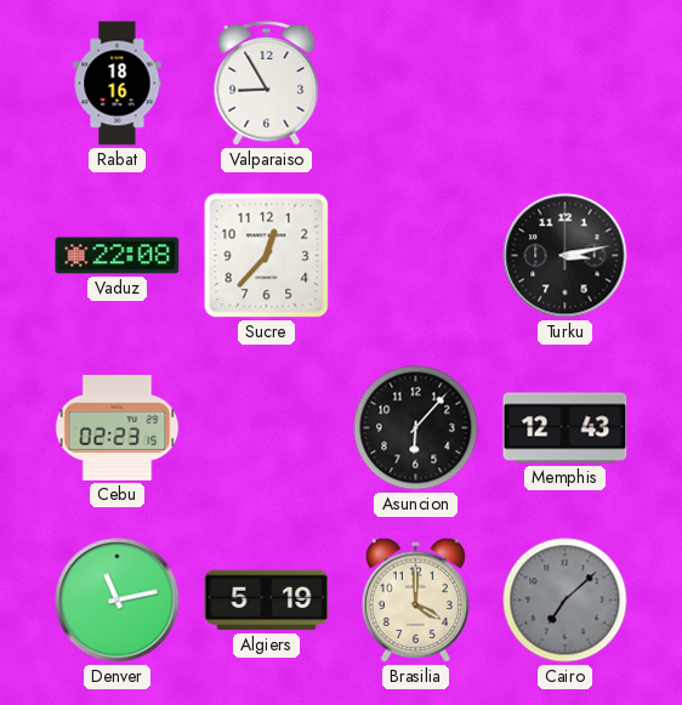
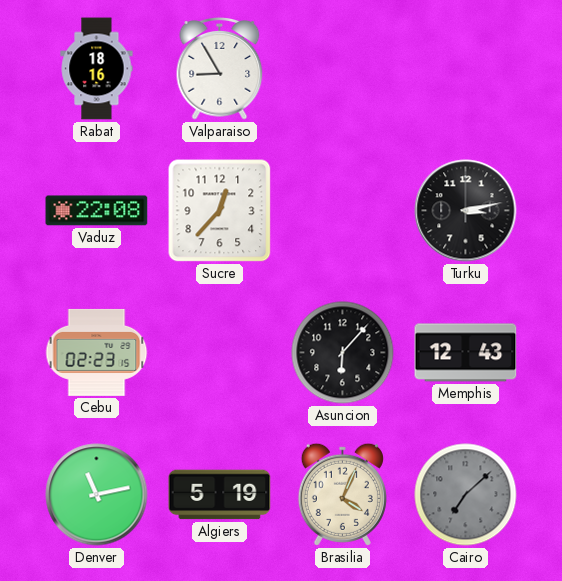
Brasilia: 4:00 -> 4:04 (342, 494)
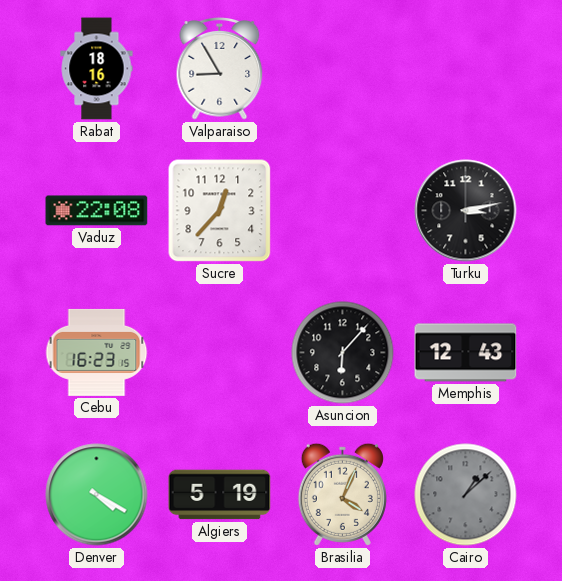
Cebu: 02:23 -> 16:23 (97, 352)
Denver: 11:13 -> 4:20 (97, 495)
Cairo: 7:08 -> 1:08 (466, 495)
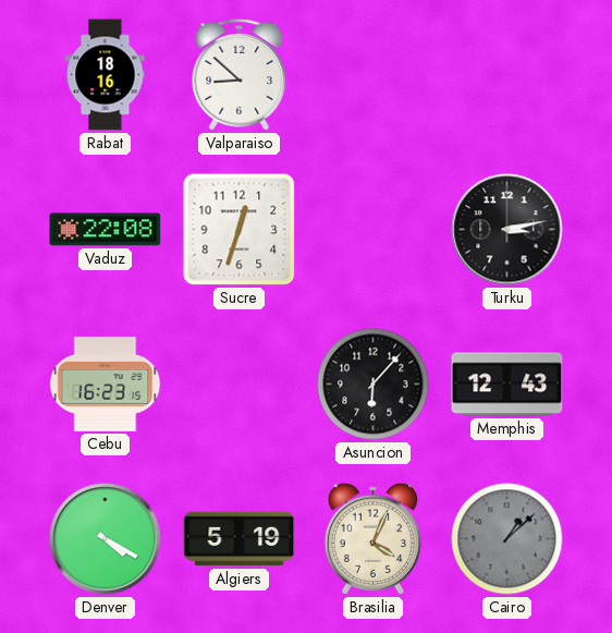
Valparaiso: 8:55 -> 8:52 (240, 75)
Sucre: 12:37 -> 12:33 (240, 230)
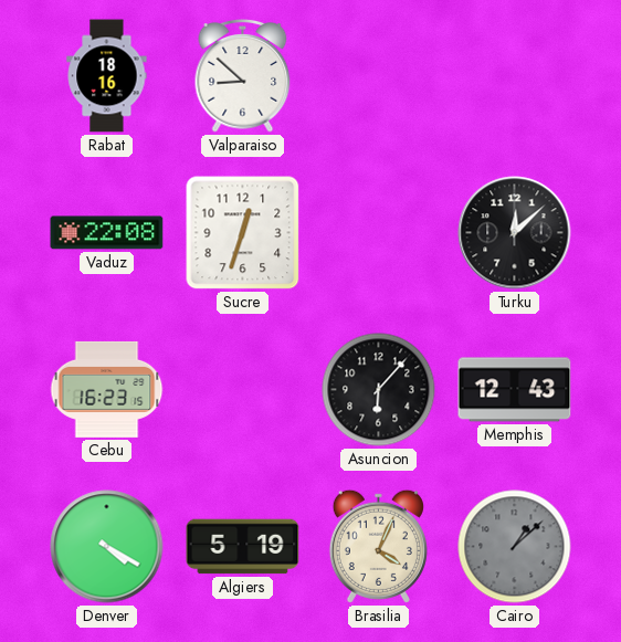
Turku: 3:13 -> 12:08 (515, 233)
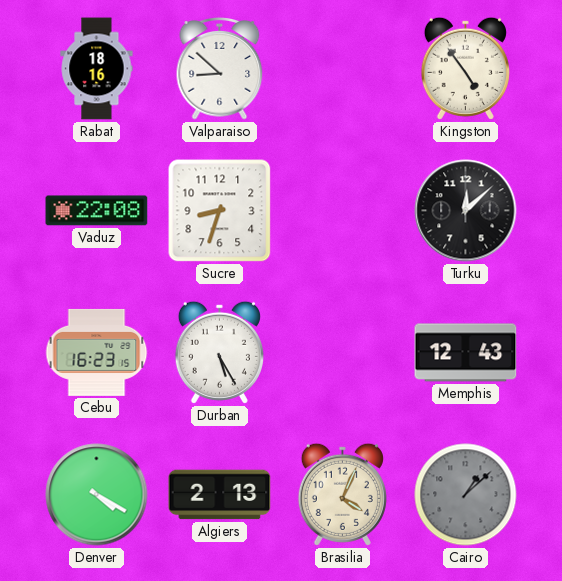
Kingston: none -> 4:54 (465, 68)
Sucre: 12:33 -> 8:33 (220, 211)
Durban: none -> 5:25 (219, 352)
Asuncion: 6:07 -> none (379, 390)
Algiers: 5:19 -> 2:13 (220, 495)
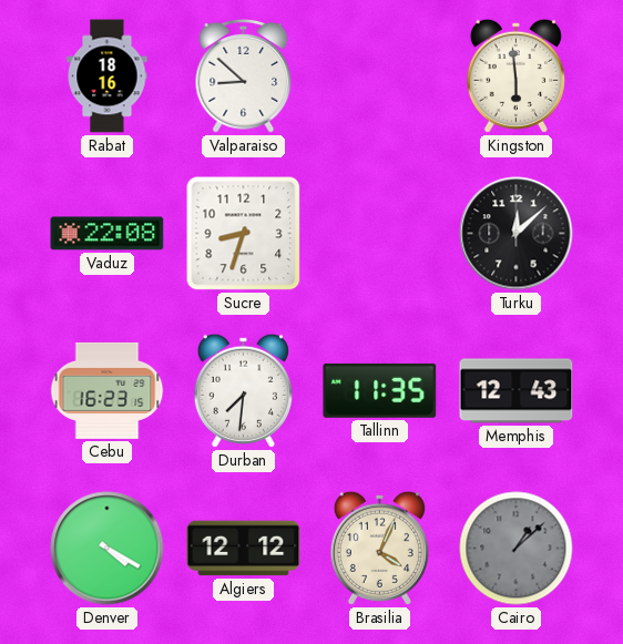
Kingston: 4:54 -> 5:59 (515, 75)
Durban: 5:25 -> 7:31 (243, 390)
Tallinn: none -> 11:35 (380, 390)
Algiers: 2:13 -> 12:12 (244, 549)
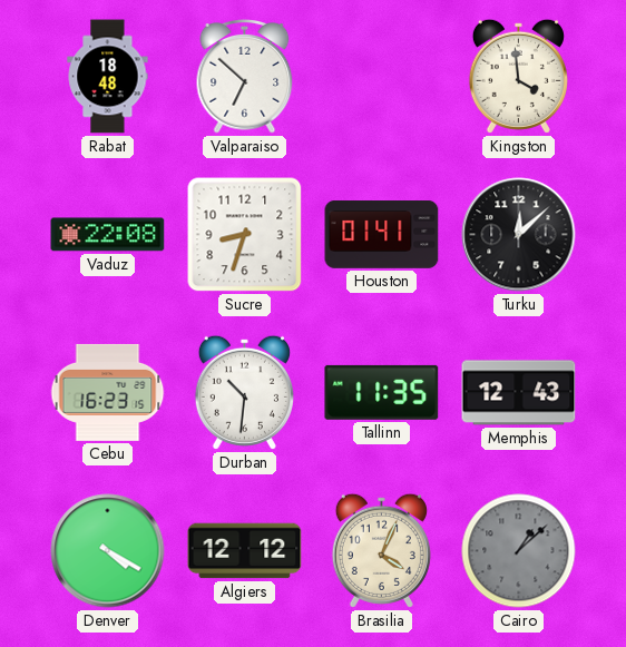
Rabat: 18:16 -> 18:48 (108, 77)
Valparaiso: 8:52 -> 6:52 (245, 77)
Kingston: 5:59 -> 3:59 (518, 76)
Houston: none -> 01:41 (382, 235)
Durban: 7:31 -> 10:31 (244, 392)
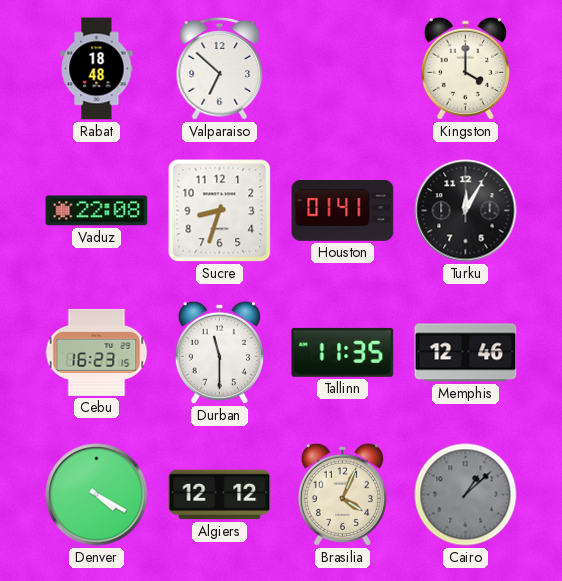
Kingston: 3:59 -> 4:00 (465, 68)
Turku: 12:08 -> 12:05 (466, 211)
Durban: 10:31 -> 11:30 (219, 352)
Memphis: 12:43 -> 12:46 (466, 353)
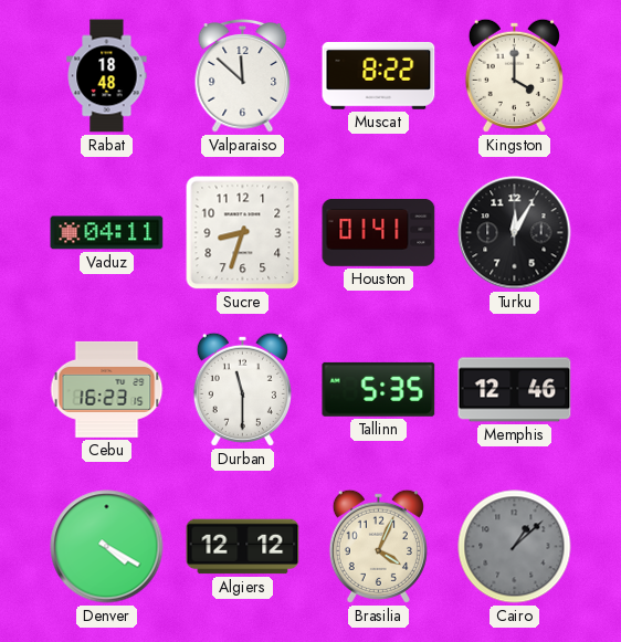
Valparaiso: 6:52 -> 11:52 (243, 76)
Muscat: none -> 8:22 (379, 76)
Vaduz: 22:08 -> 04:11 (107, 233)
Tallinn: 11:35 -> 5:35 (379, 389)
